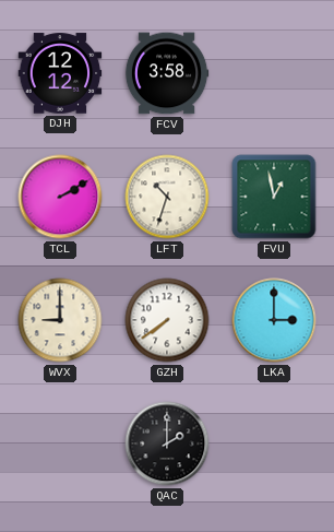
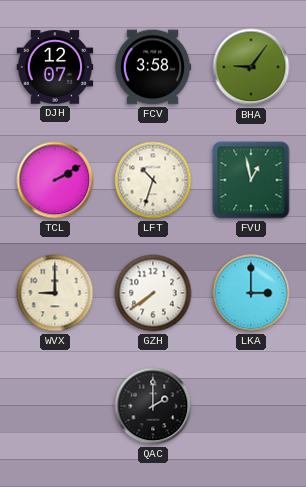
DJH: 12:12 -> 12:07 (55, 67)
BHA: none -> 9:06 (251, 67)
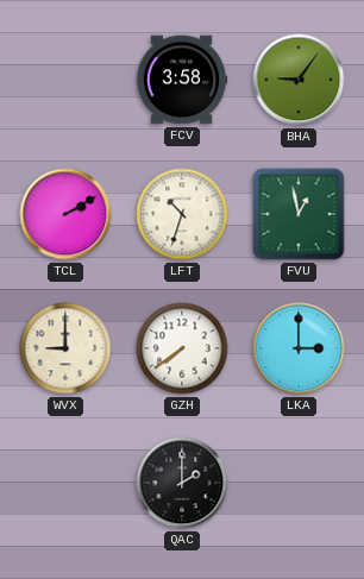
DJH: 12:07 -> none (55, 67)
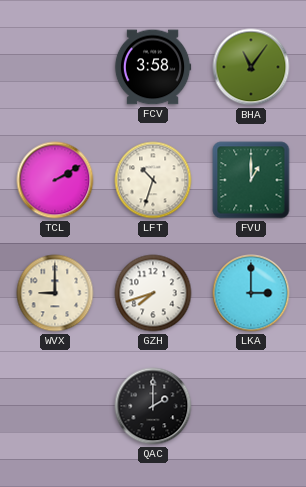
BHA: 9:06 -> 11:06 (251, 67)
FVU: 12:58 -> 1:00 (251, 180)
GZH: 7:39 -> 7:42 (153, 293)
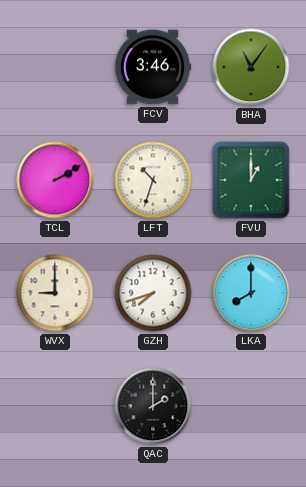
FCV: 3:58 -> 3:46 (153, 67)
LKA: 3:00 -> 8:00 (251, 293)
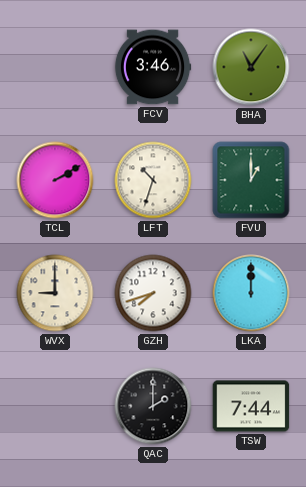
LKA: 8:00 -> 12:00 (251, 293)
TSW: none -> 7:44 (251, 406)
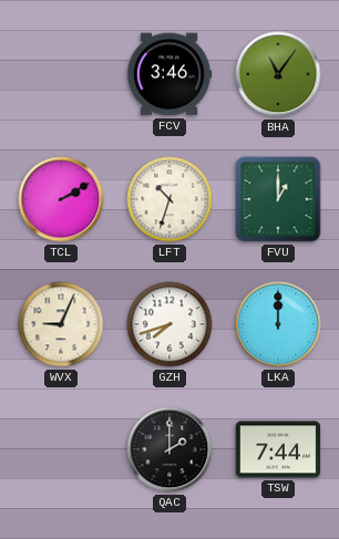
WVX: 9:00 -> 9:04 (61, 324)
